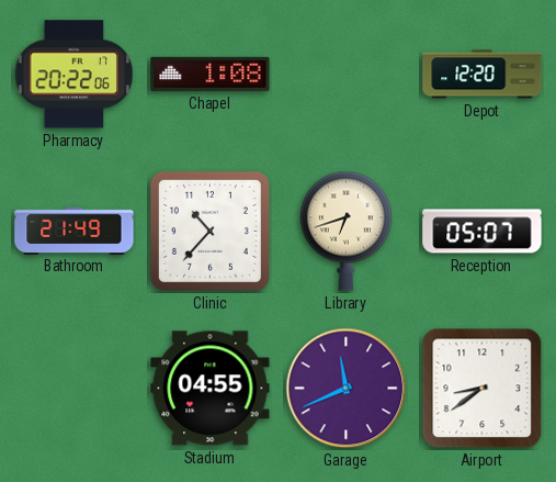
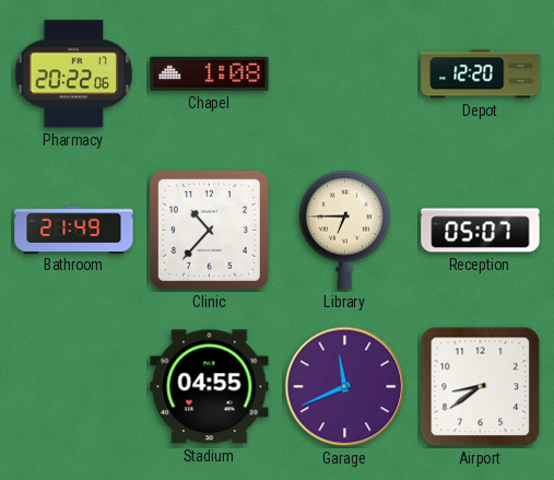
Library: 6:42 -> 6:45 (344, 230)
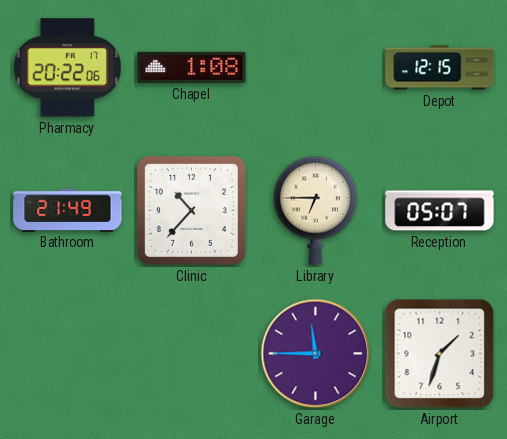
Depot: 12:20 -> 12:15 (440, 68)
Stadium: 04:55 -> none (210, 387)
Garage: 11:41 -> 11:45 (316, 354)
Airport: 8:39 -> 1:33 (440, 354)
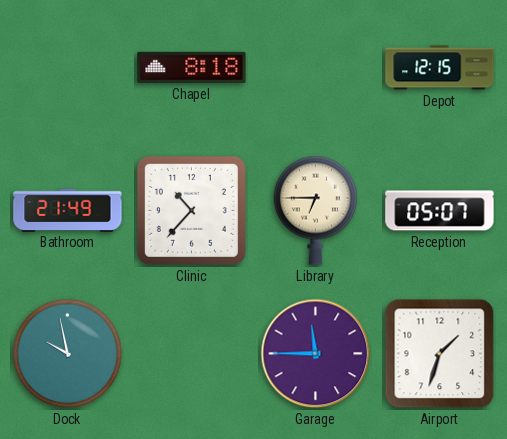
Pharmacy: 20:22 -> none (68, 68)
Chapel: 1:08 -> 8:18 (192, 67)
Dock: none -> 9:58 (67, 353)
